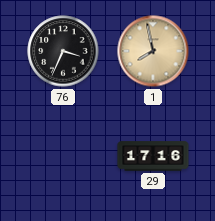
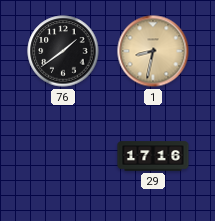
76: 3:34 -> 1:39 (63, 51)
1: 7:58 -> 8:32 (153, 51)
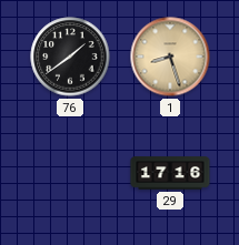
1: 8:32 -> 8:27 (170, 57)
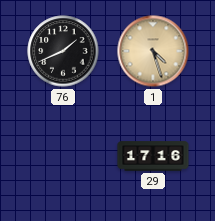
76: 1:39 -> 1:41 (63, 51)
1: 8:27 -> 4:27 (153, 51)
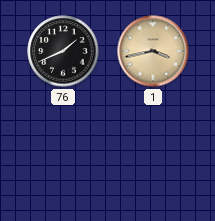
1: 4:27 -> 3:43 (153, 51)
29: 17:16 -> none (153, 156)
